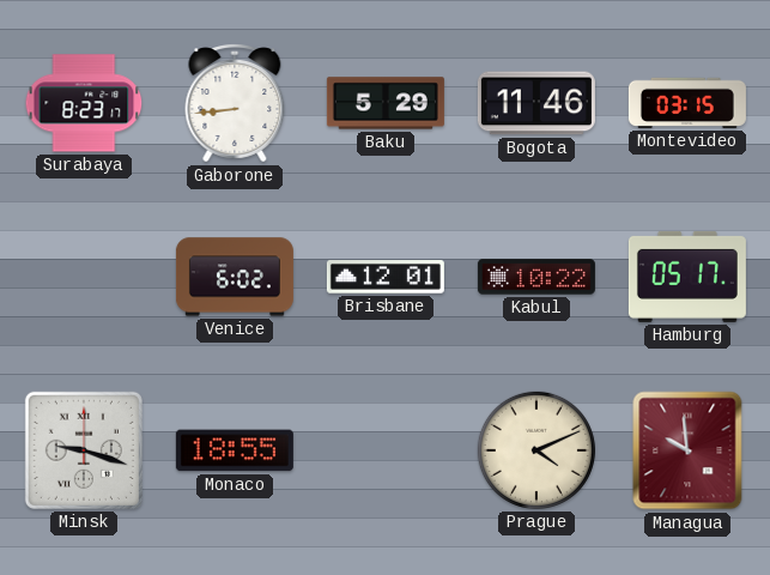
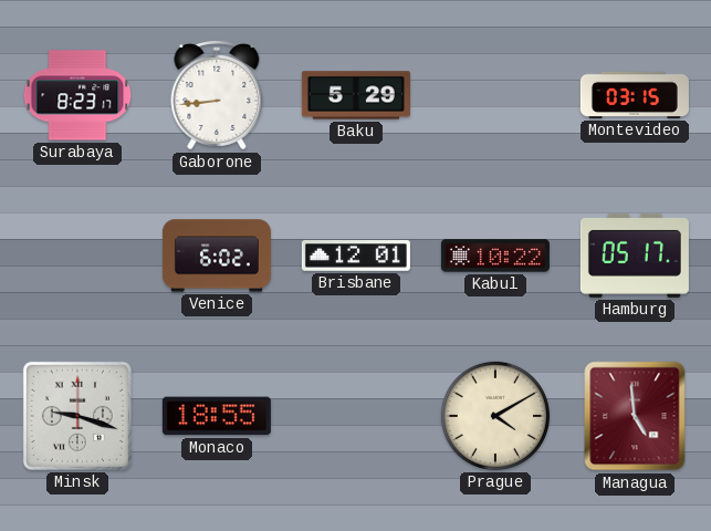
Bogota: 11:46 -> none (536, 103)
Prague: 4:11 -> 4:10 (495, 416)
Managua: 9:59 -> 4:59 (635, 416)
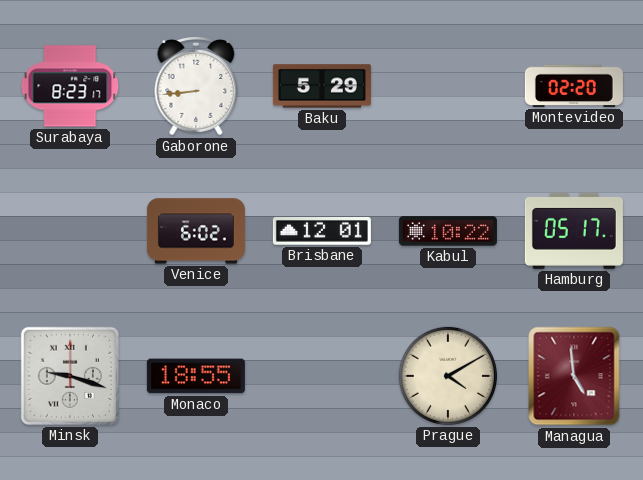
Montevideo: 03:15 -> 02:20 (574, 86)
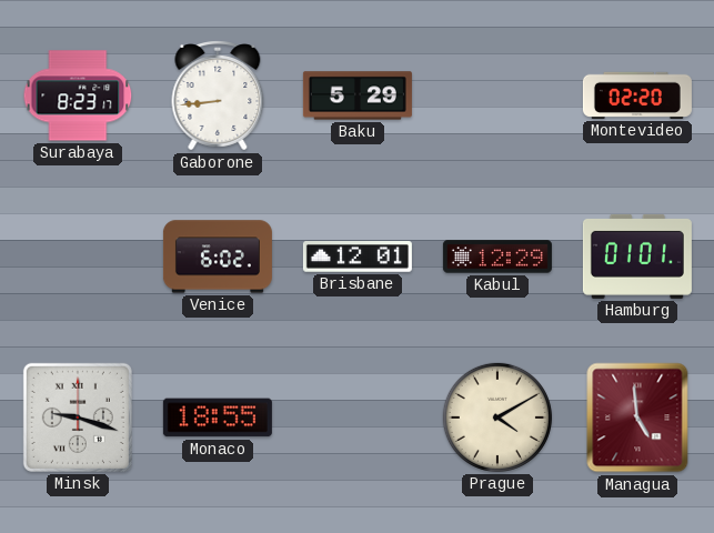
Kabul: 10:22 -> 12:29 (497, 257)
Hamburg: 05:17 -> 01:01 (637, 257)
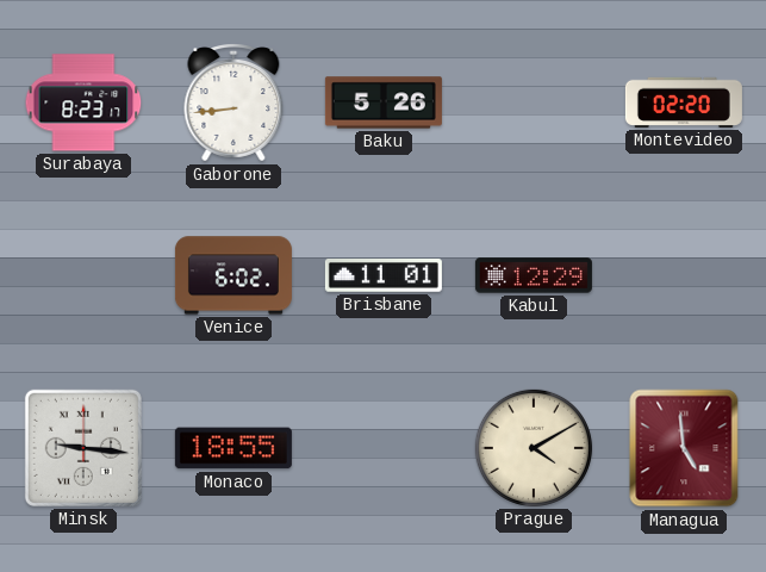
Baku: 5:29 -> 5:26 (384, 102)
Brisbane: 12:01 -> 11:01 (384, 275)
Hamburg: 01:01 -> none (637, 257)
Minsk: 9:18 -> 9:16 (83, 448)
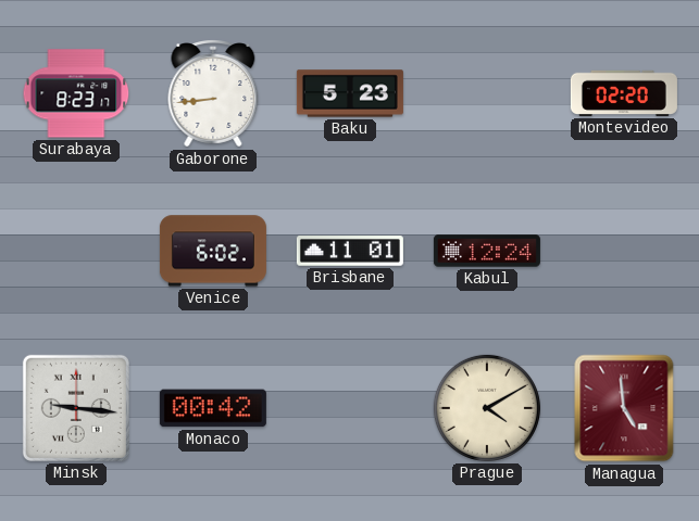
Baku: 5:26 -> 5:23 (350, 93)
Kabul: 12:29 -> 12:24 (487, 251)
Monaco: 18:55 -> 00:42 (213, 408)
